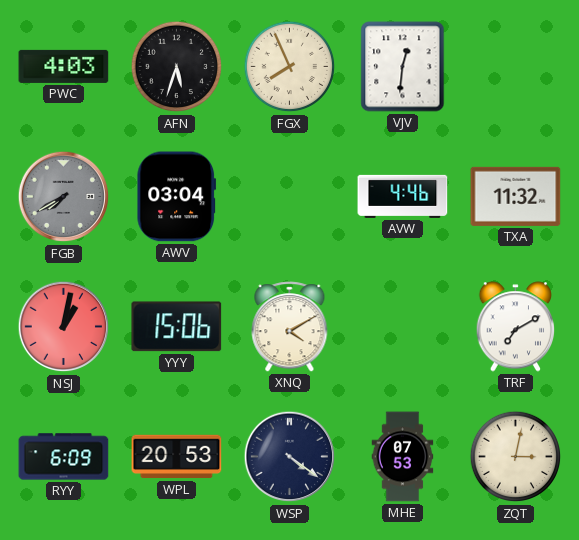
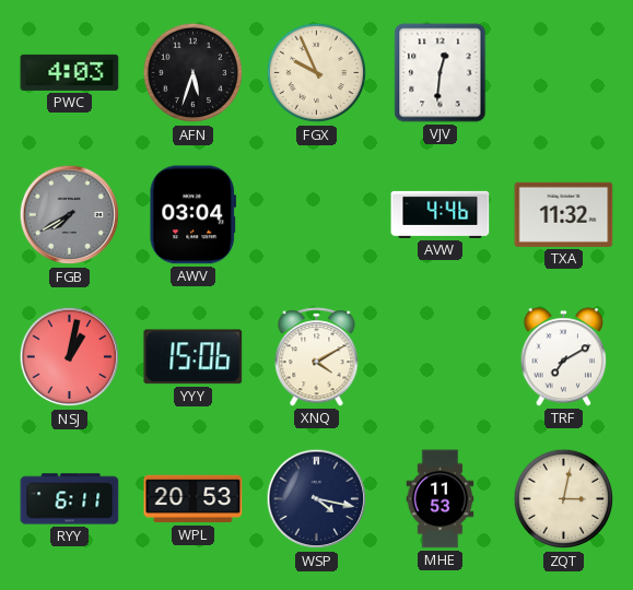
FGX: 7:56 -> 9:56 (317, 73)
RYY: 6:09 -> 6:11 (70, 499)
WSP: 4:21 -> 4:17 (317, 499)
MHE: 07:53 -> 11:53 (441, 499)
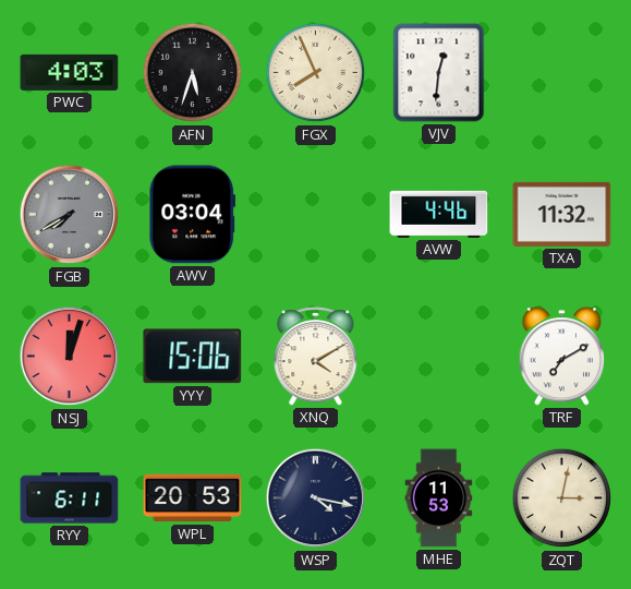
FGX: 9:56 -> 7:56 (316, 73)
NSJ: 1:02 -> 12:03 (70, 357)
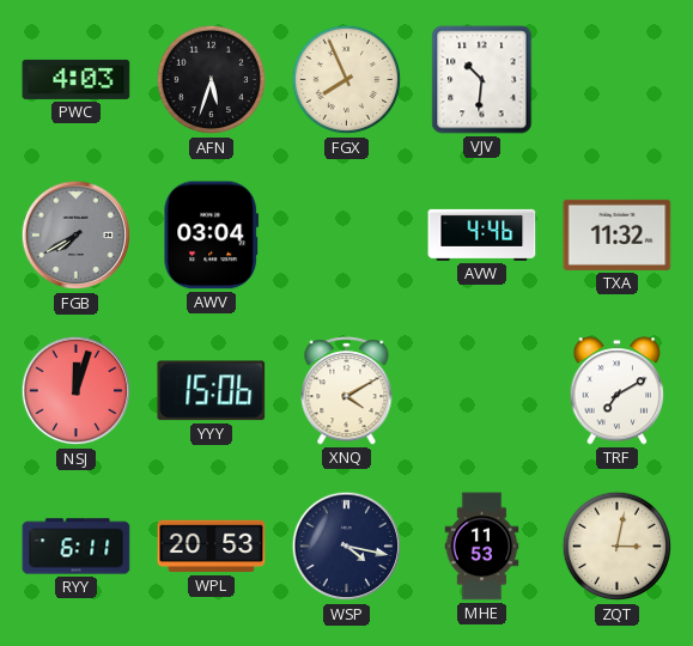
VJV: 12:31 -> 10:31 (482, 80)
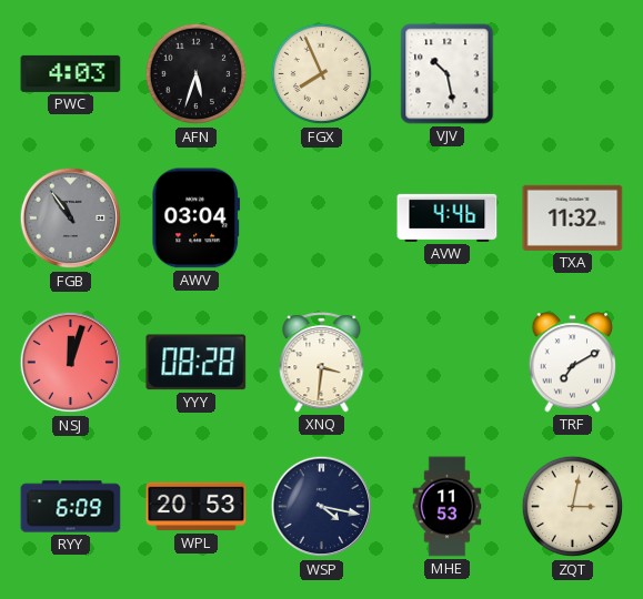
VJV: 10:31 -> 10:28 (448, 74)
FGB: 7:40 -> 10:54 (71, 219)
YYY: 15:06 -> 08:28 (197, 363)
XNQ: 4:10 -> 3:31 (322, 363)
RYY: 6:11 -> 6:09 (71, 507)
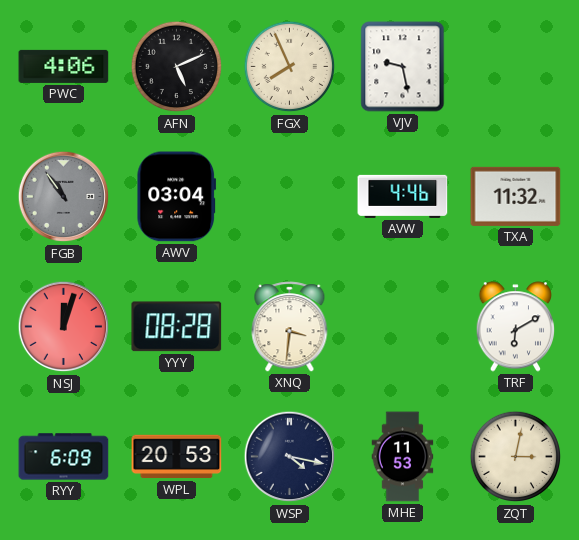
PWC: 4:03 -> 4:06 (64, 66)
AFN: 5:33 -> 5:11 (177, 67)
VJV: 10:28 -> 9:28 (403, 67)
TRF: 7:10 -> 6:10 (516, 327)
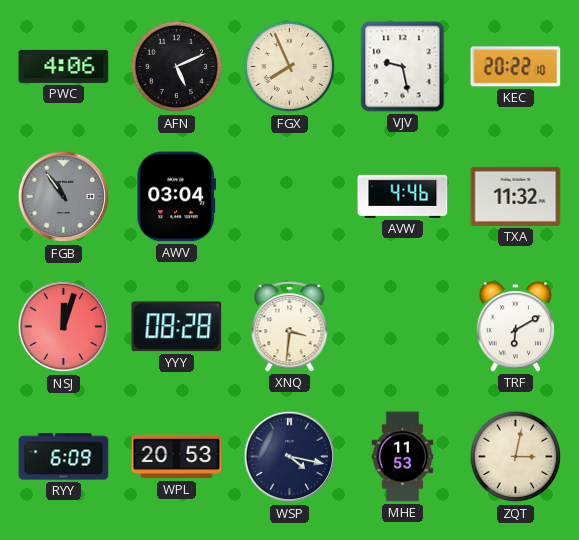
KEC: none -> 20:22 (516, 67)
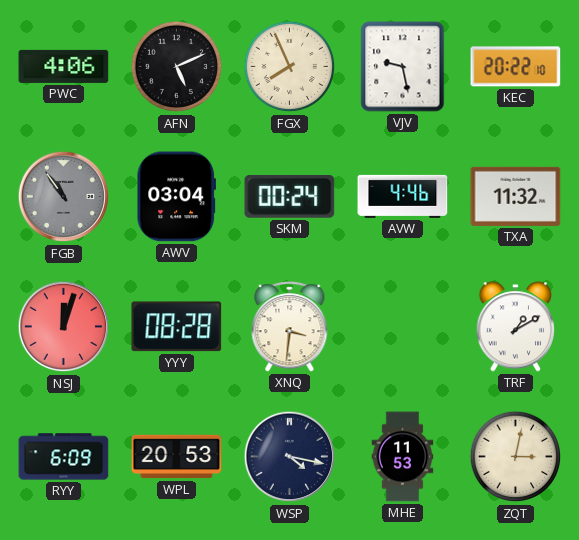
SKM: none -> 00:24 (290, 197)
TRF: 6:10 -> 1:10 (516, 327)
